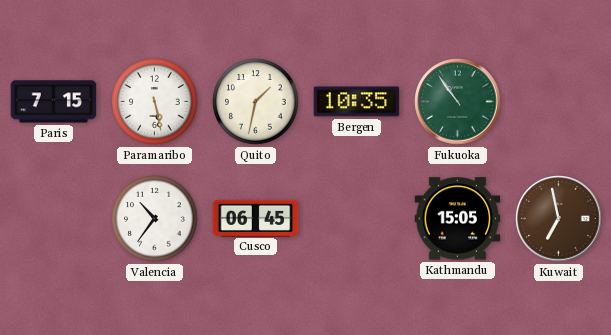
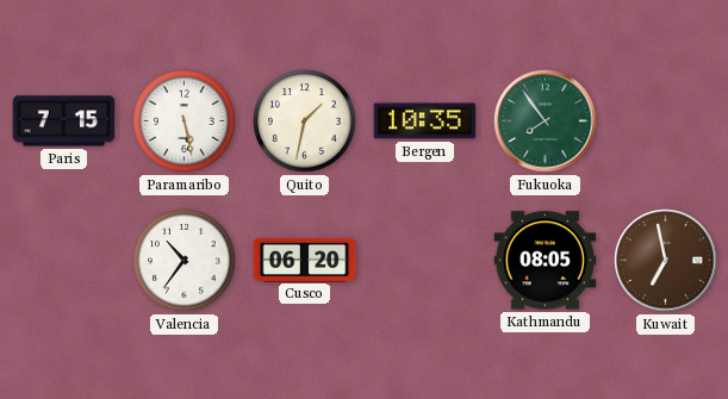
Fukuoka: 10:54 -> 7:54 (546, 121)
Cusco: 06:45 -> 06:20 (305, 260)
Kathmandu: 15:05 -> 08:05 (546, 261)
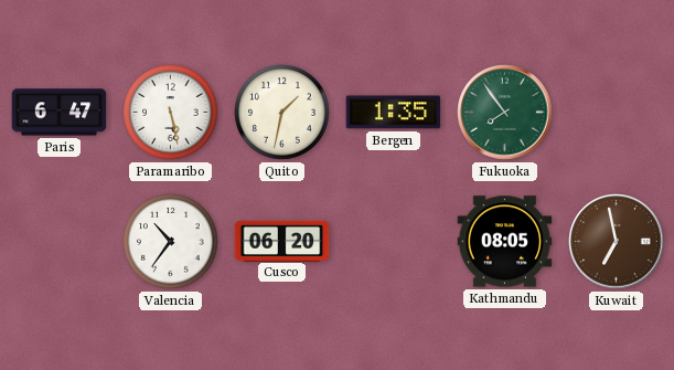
Paris: 7:15 -> 6:47 (60, 113)
Bergen: 10:35 -> 1:35 (394, 113)
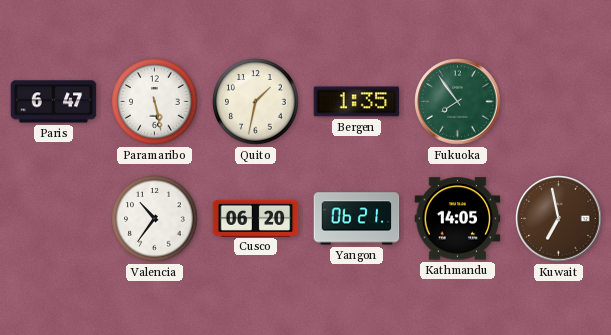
Yangon: none -> 06:21 (357, 219)
Kathmandu: 08:05 -> 14:05 (458, 219)
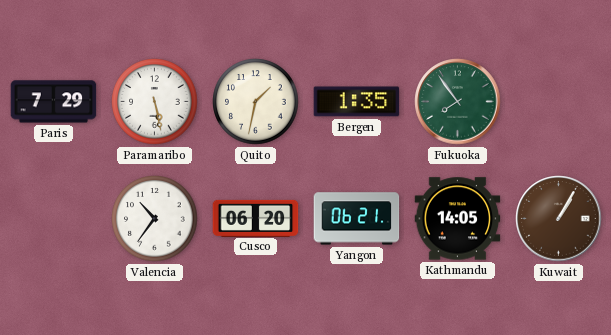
Paris: 6:47 -> 7:29 (54, 102)
Kuwait: 6:58 -> 1:05 (559, 219)
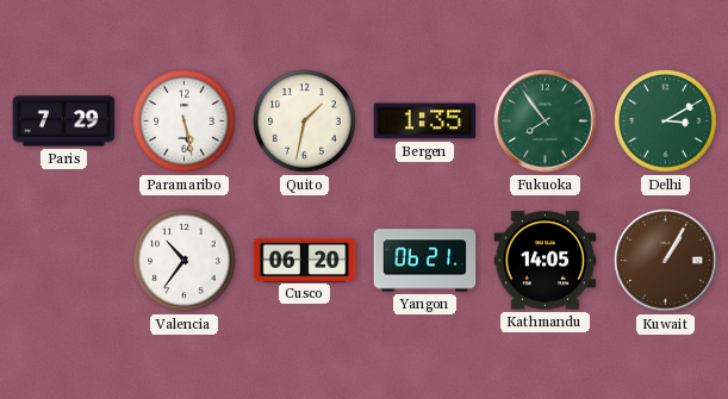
Delhi: none -> 3:10 (666, 121)
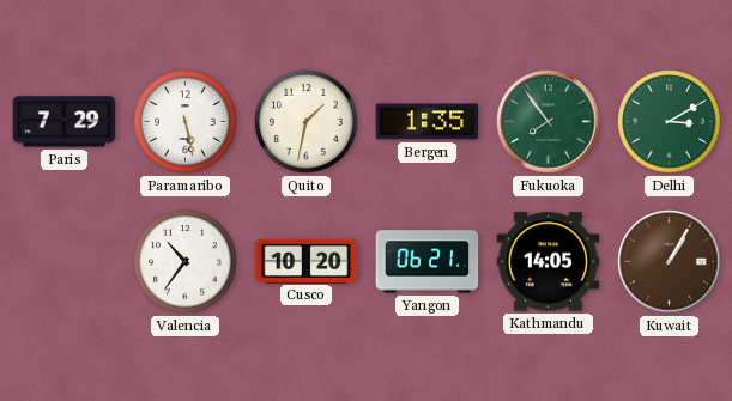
Cusco: 06:20 -> 10:20 (307, 261)
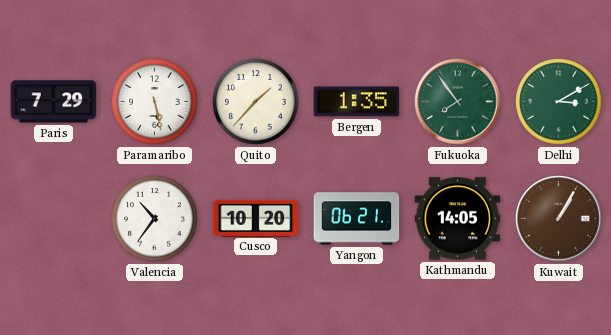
Quito: 1:32 -> 1:37 (256, 102)
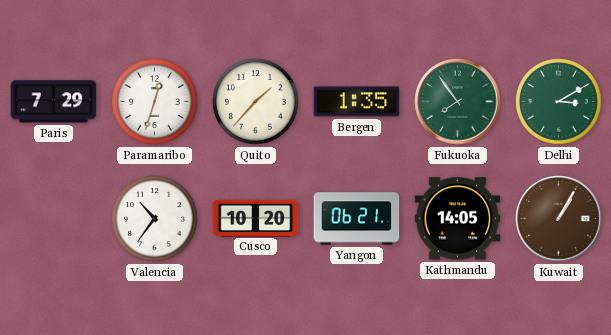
Paramaribo: 5:28 -> 12:33 (155, 102)
